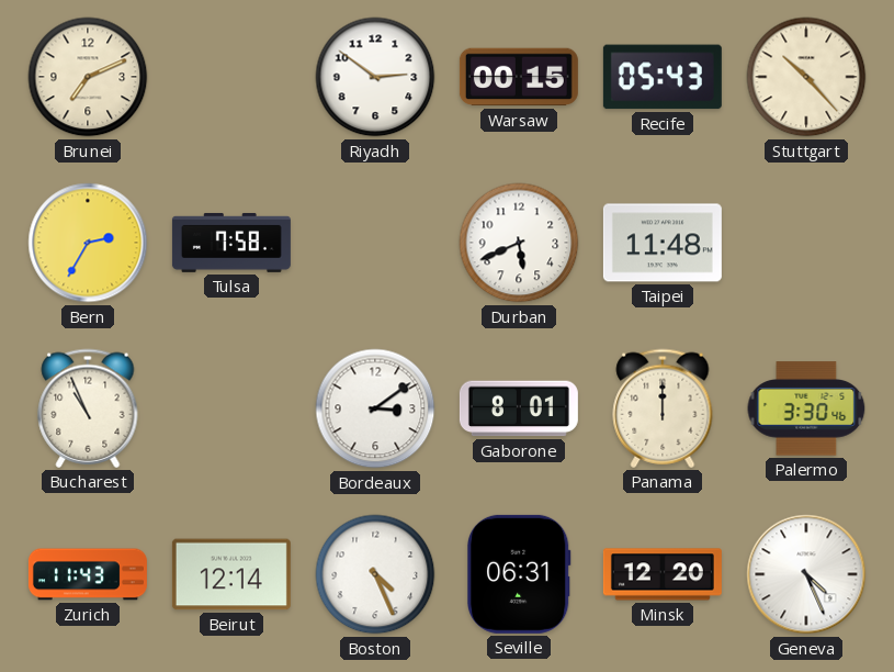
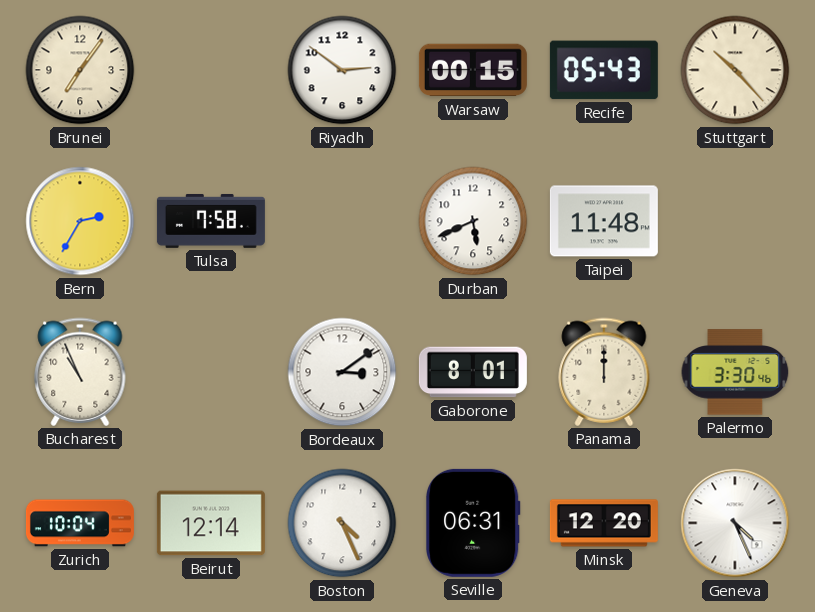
Brunei: 7:11 -> 7:06 (80, 70)
Zurich: 11:43 -> 10:04 (80, 523)
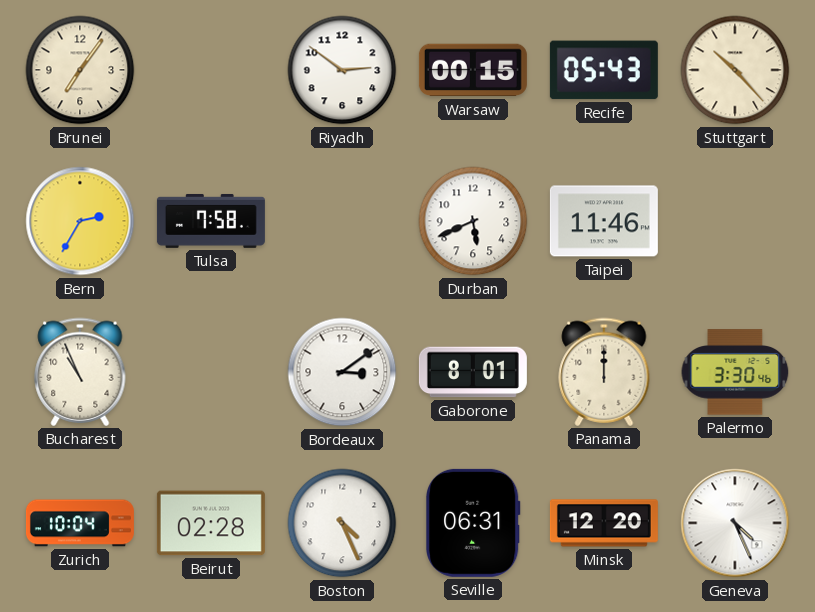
Taipei: 11:48 -> 11:46 (604, 221)
Beirut: 12:14 -> 02:28 (211, 523)
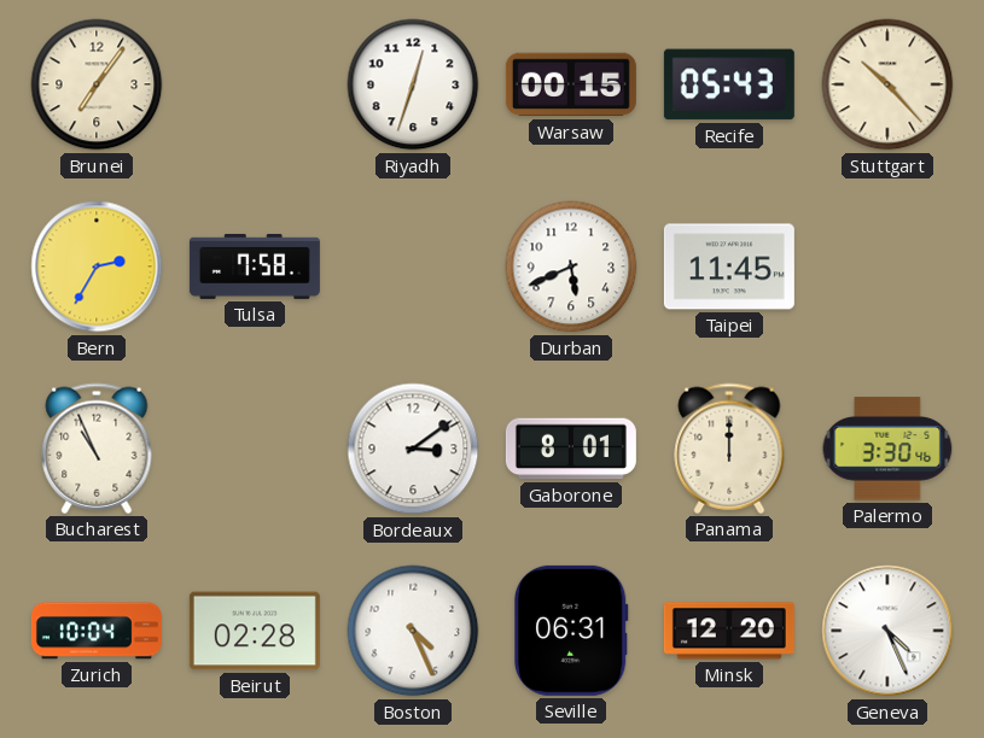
Riyadh: 2:51 -> 12:33 (413, 84)
Taipei: 11:46 -> 11:45 (729, 266)
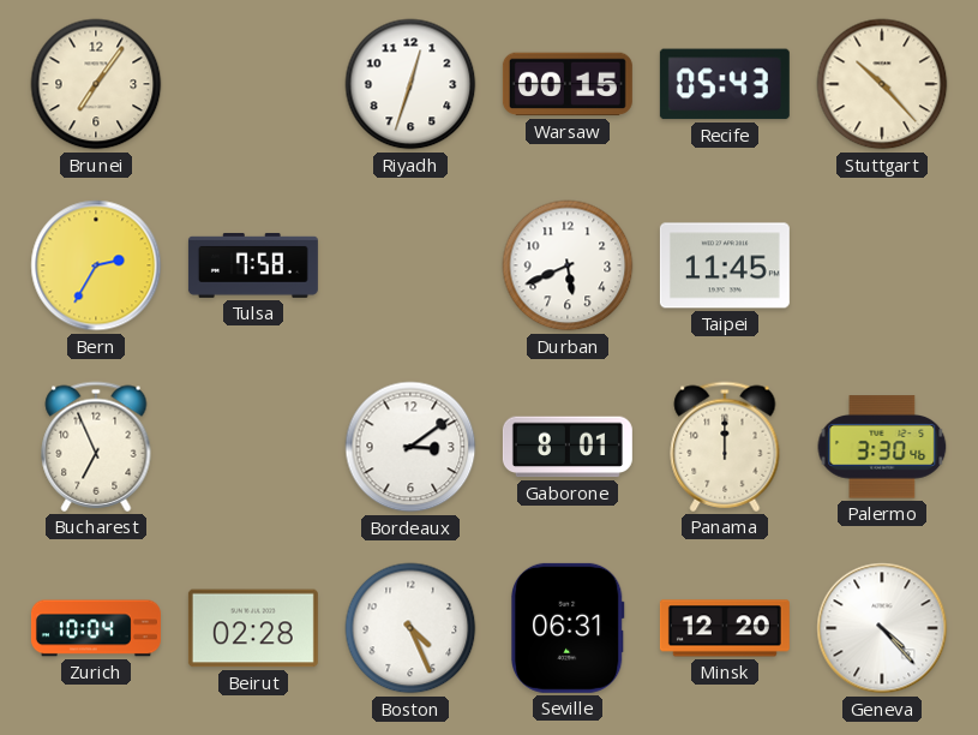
Bucharest: 10:56 -> 6:56 (96, 447)
Geneva: 4:26 -> 4:23 (882, 628)
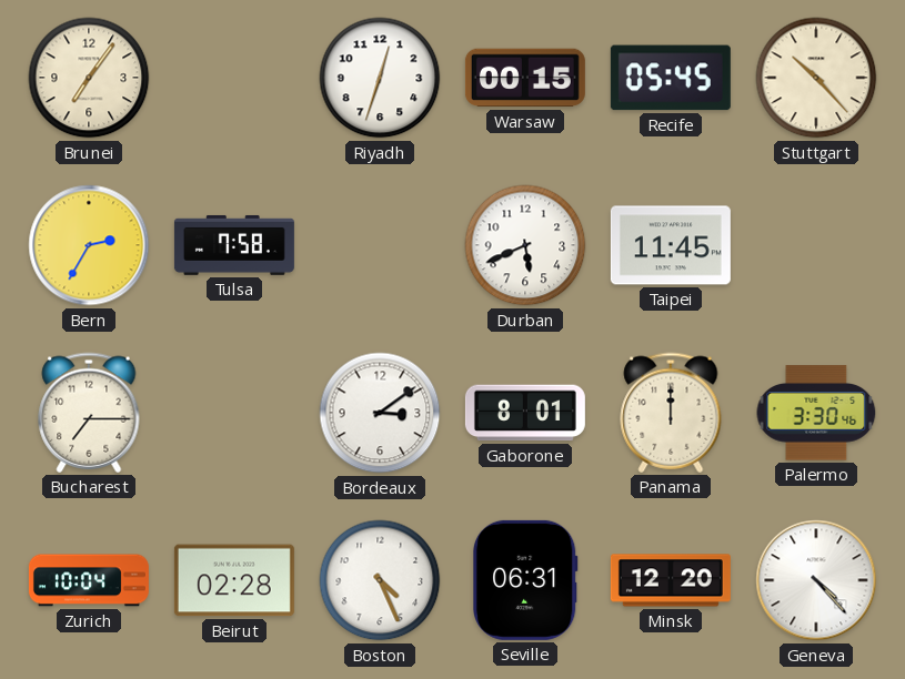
Recife: 05:43 -> 05:45 (671, 78)
Bucharest: 6:56 -> 7:15 (89, 413)
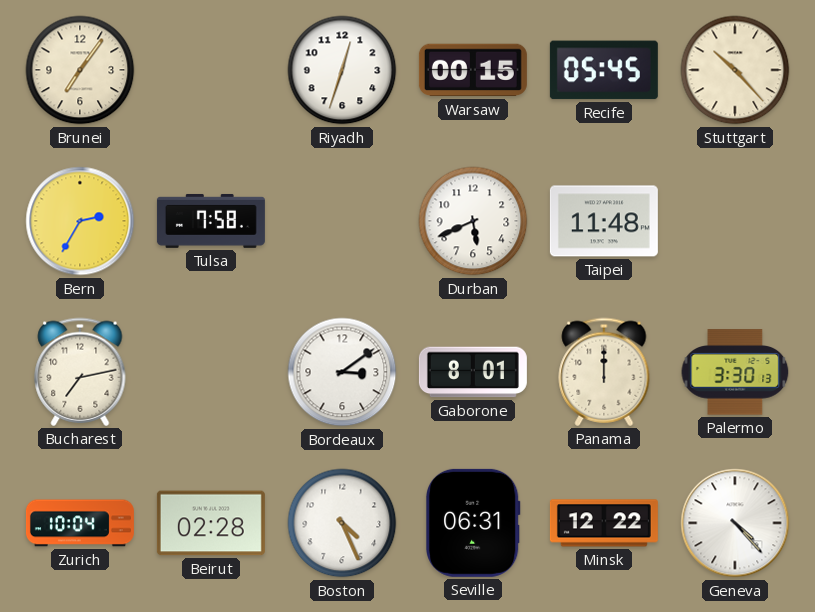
Taipei: 11:45 -> 11:48 (604, 221)
Bucharest: 7:15 -> 7:13 (80, 372)
Palermo: 3:30:46 -> 3:30:13 (735, 372)
Minsk: 12:20 -> 12:22 (604, 523)
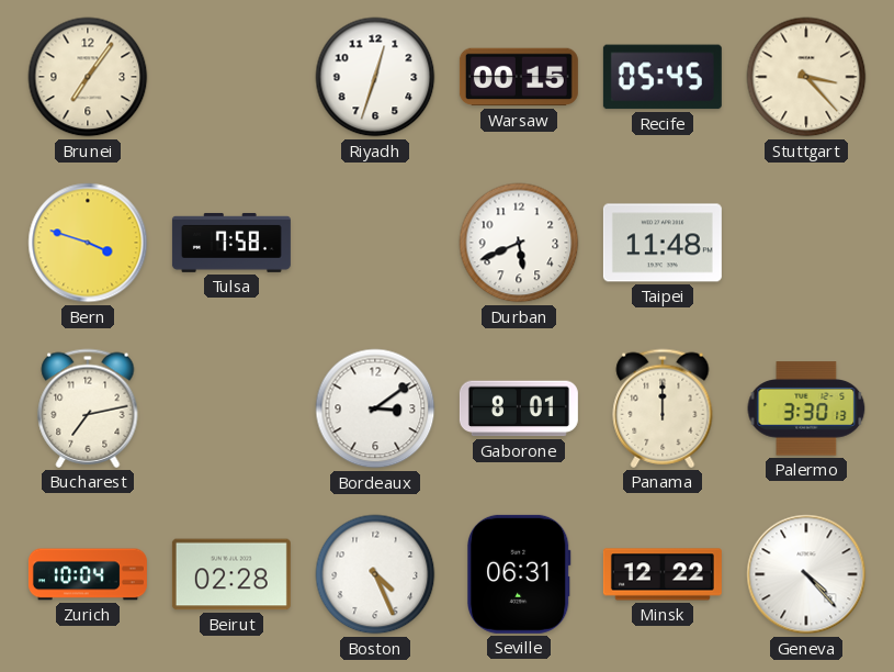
Stuttgart: 10:23 -> 3:23 (806, 77)
Bern: 2:35 -> 3:48 (88, 243)
